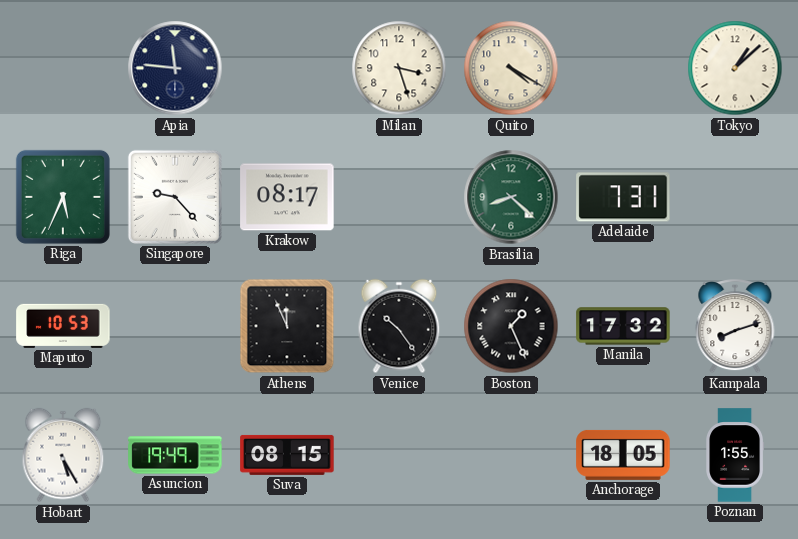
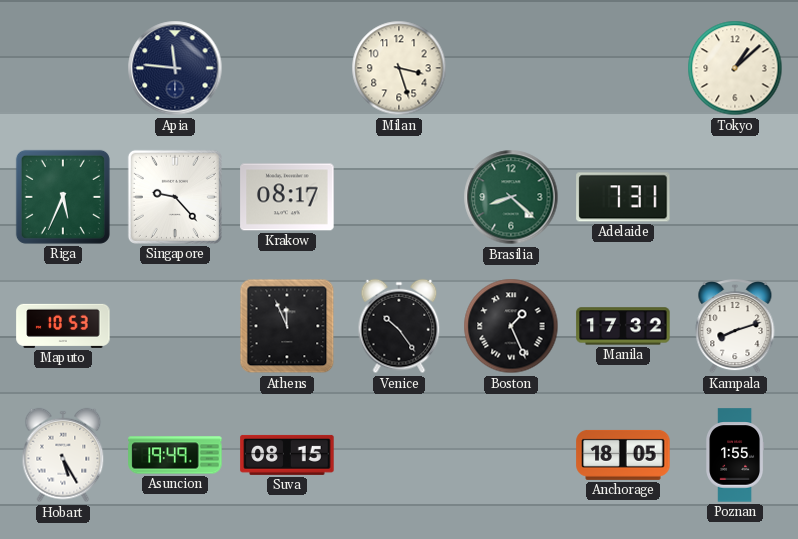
Quito: 4:20 -> none (511, 68)
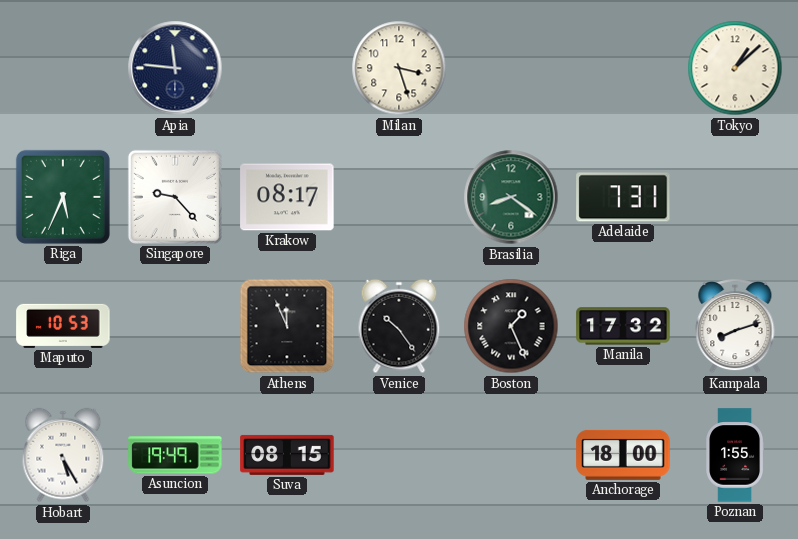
Brasilia: 8:22 -> 8:21 (511, 197)
Anchorage: 18:05 -> 18:00 (623, 455)
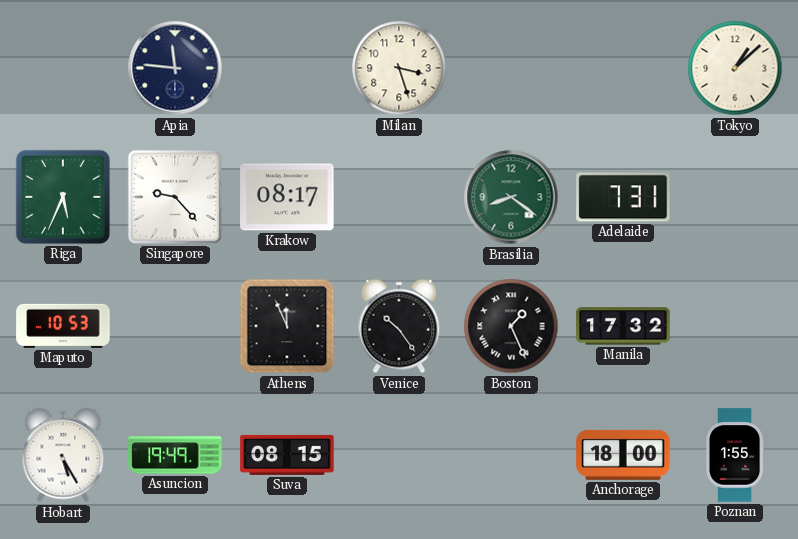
Kampala: 8:12 -> none (735, 327)
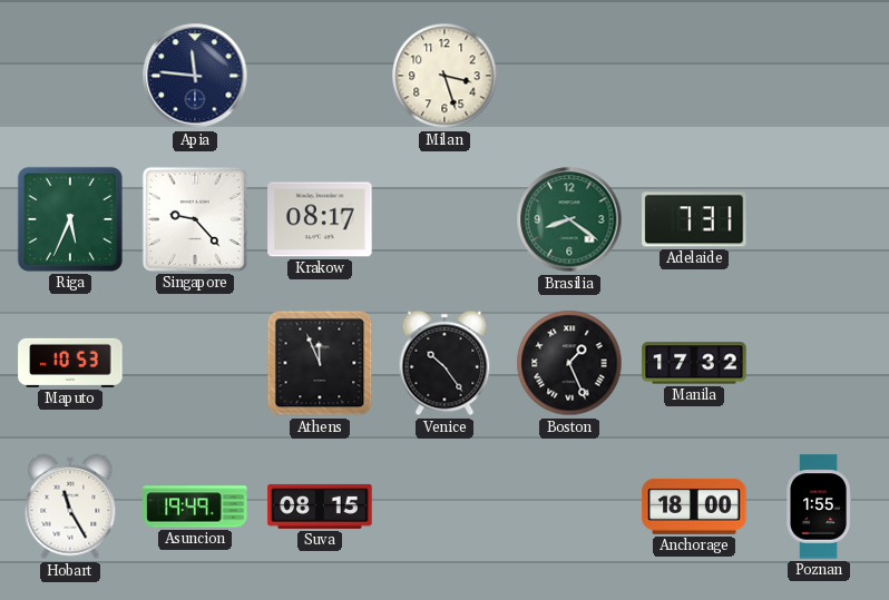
Tokyo: 1:08 -> none (735, 68)
Hobart: 5:25 -> 11:25 (70, 506)
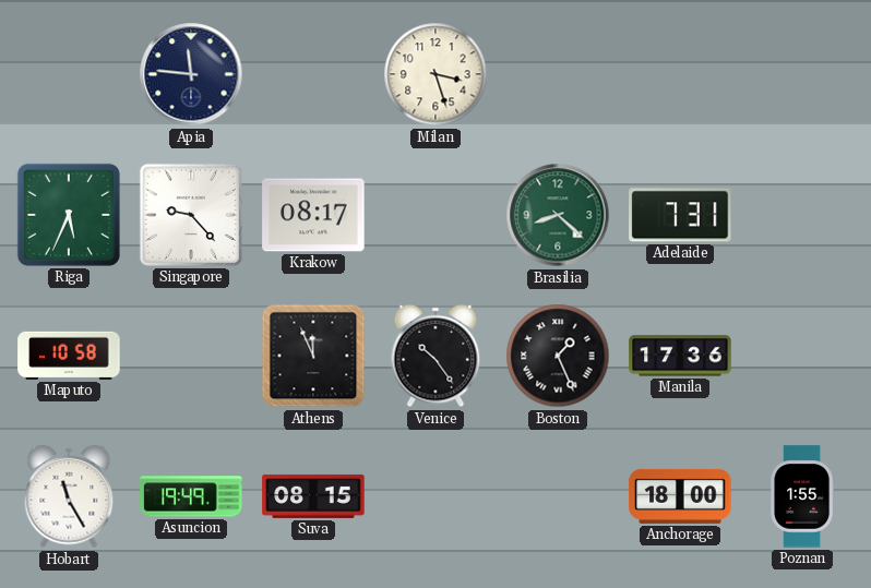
Brasilia: 8:21 -> 8:22 (558, 215)
Maputo: 10:53 -> 10:58 (69, 356)
Manila: 17:32 -> 17:36 (680, 356)
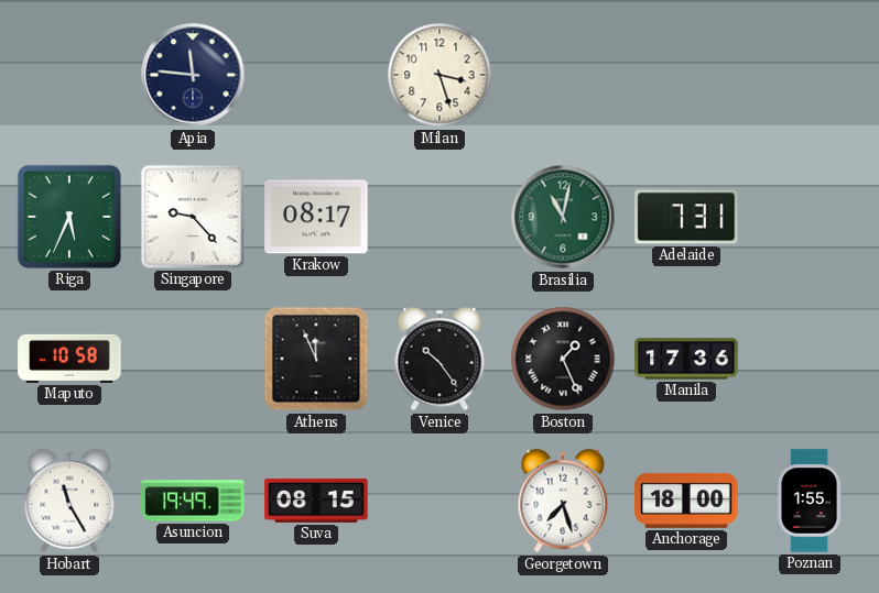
Brasilia: 8:22 -> 11:02 (563, 217)
Georgetown: none -> 7:27 (563, 501)
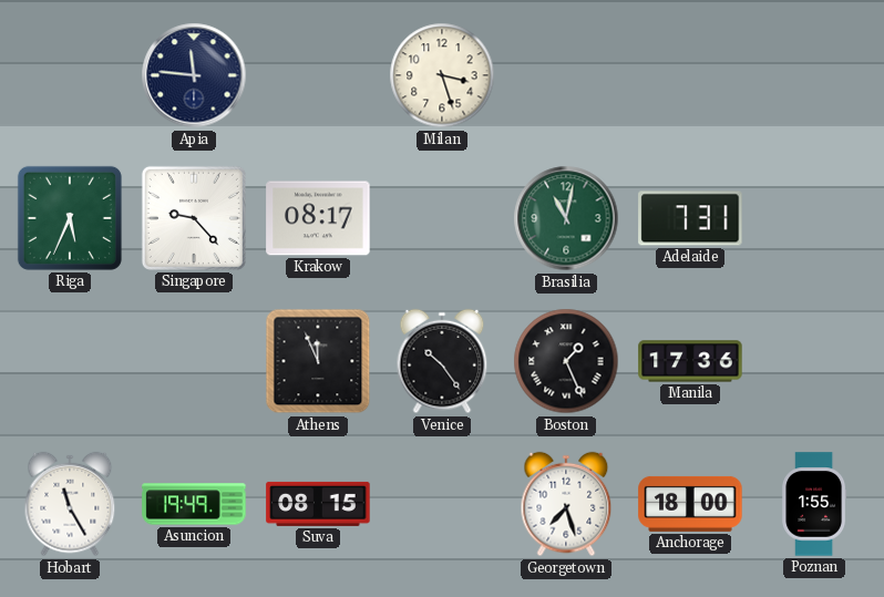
Maputo: 10:58 -> none (69, 359)
